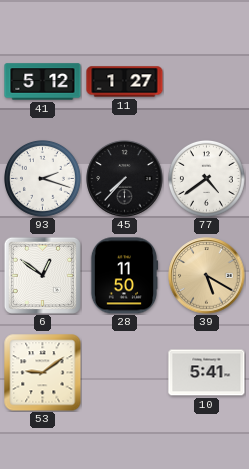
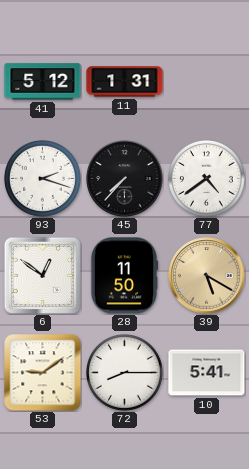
11: 1:27 -> 1:31 (125, 82)
72: none -> 8:15 (125, 373)
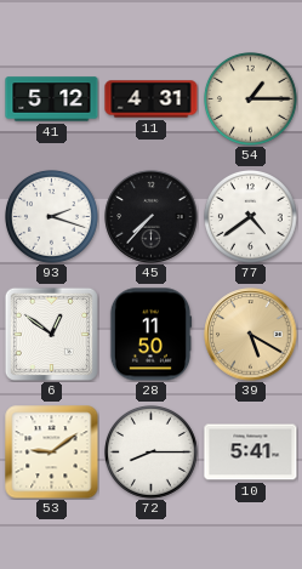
11: 1:31 -> 4:31 (152, 99)
54: none -> 1:15 (251, 99)
